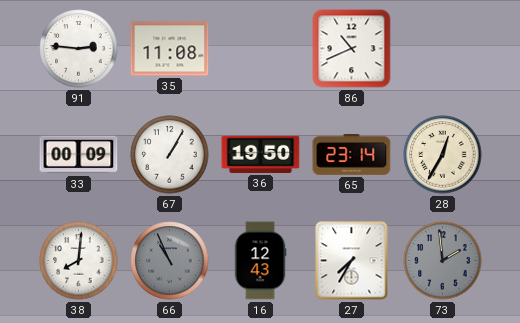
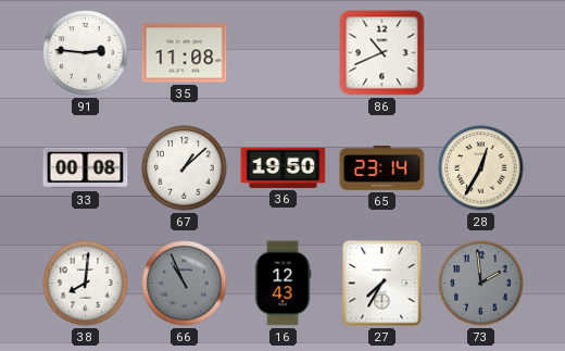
33: 00:09 -> 00:08 (86, 168)
67: 1:05 -> 1:08 (185, 168)
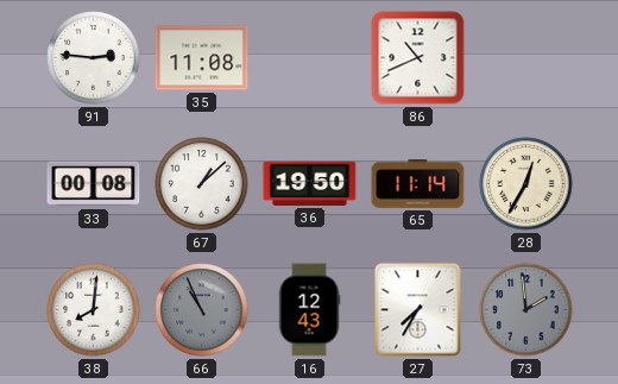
65: 23:14 -> 11:14 (418, 184)
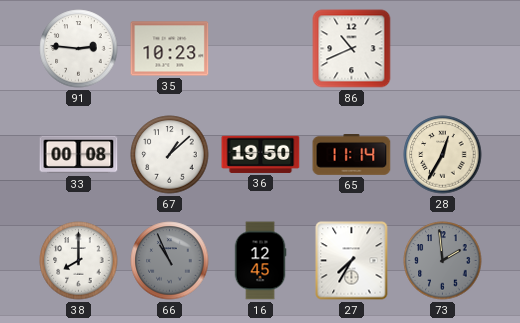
35: 11:08 -> 10:23 (170, 49)
38: 8:01 -> 8:00 (79, 261)
16: 12:43 -> 12:45 (260, 261)
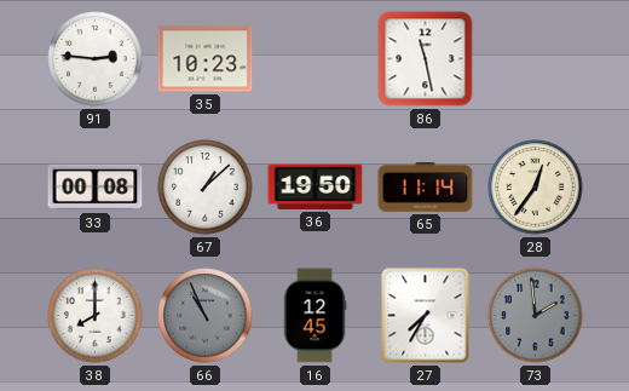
86: 10:41 -> 11:28 (426, 59)
28: 12:35 -> 12:36 (536, 188)
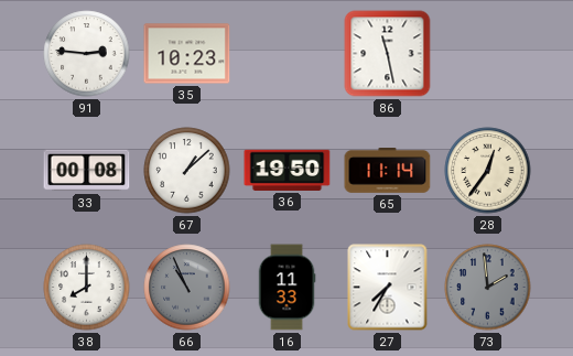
16: 12:45 -> 11:33 (286, 288)
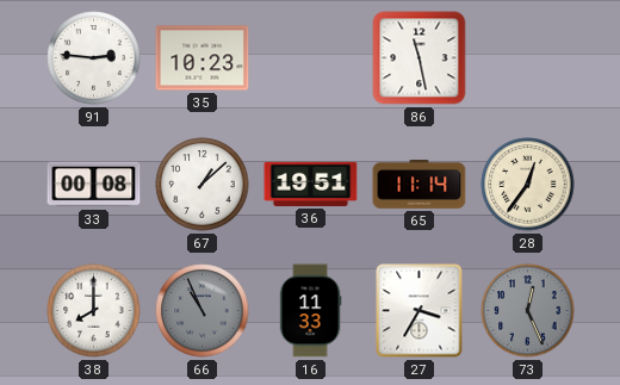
36: 19:50 -> 19:51 (311, 184)
27: 7:35 -> 3:35 (420, 311)
73: 1:59 -> 12:26 (528, 311)
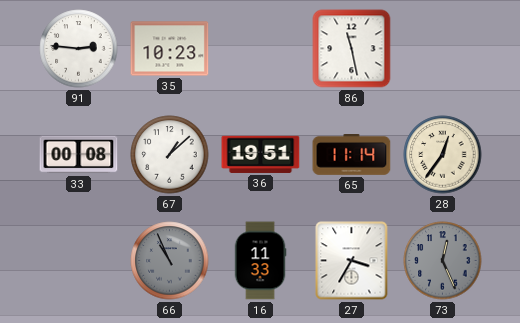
38: 8:00 -> none (94, 311)
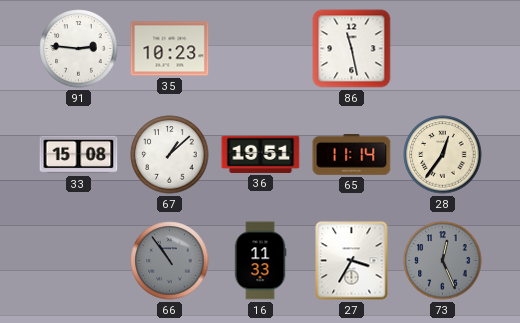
33: 00:08 -> 15:08 (79, 155)
66: 10:56 -> 10:54 (170, 261)
